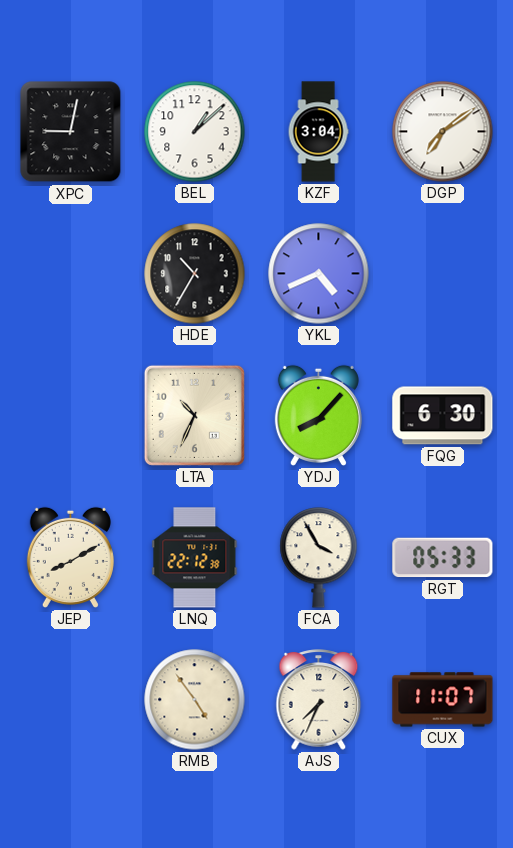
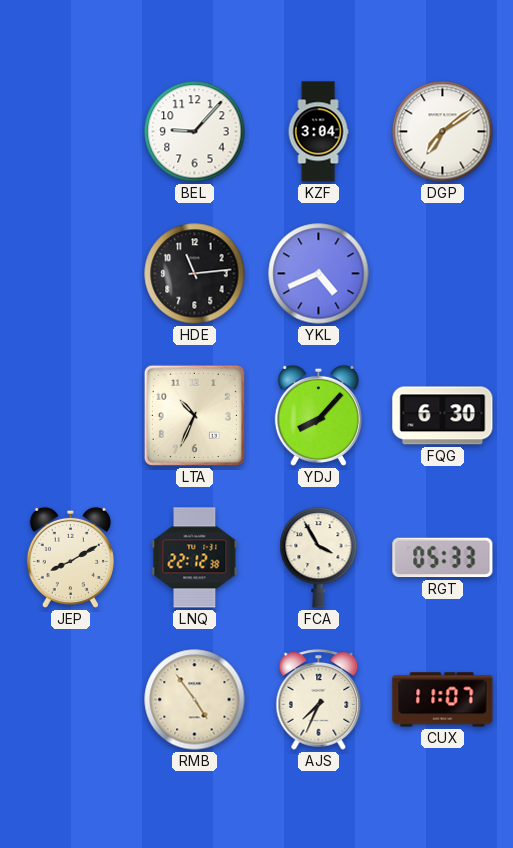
XPC: 9:02 -> none (71, 132)
BEL: 1:08 -> 9:07 (195, 132)
HDE: 10:35 -> 11:14 (195, 274)
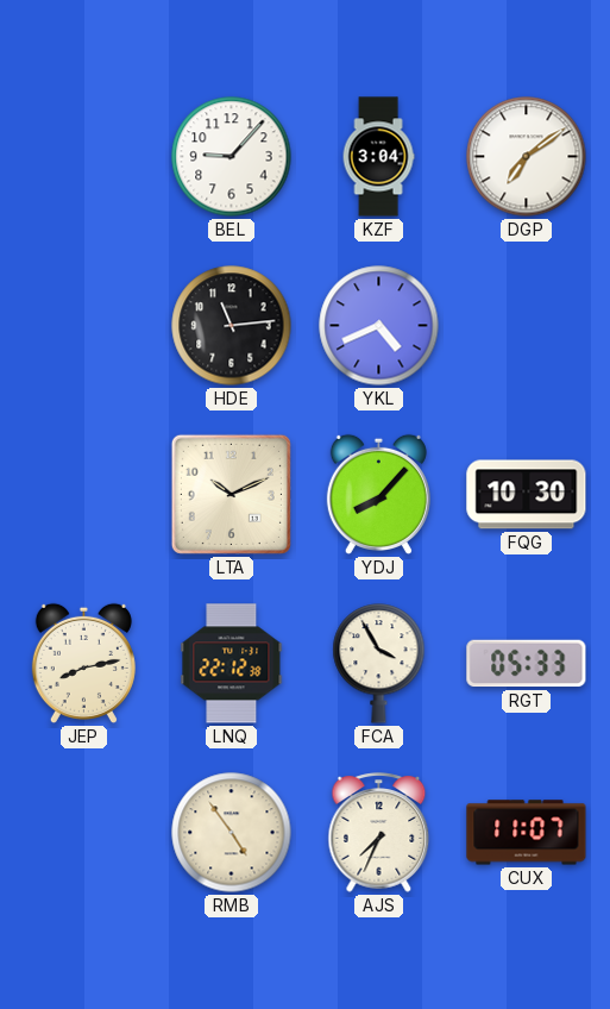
LTA: 10:34 -> 10:11 (231, 494)
FQG: 6:30 -> 10:30 (527, 495)
JEP: 8:10 -> 8:13 (83, 663)
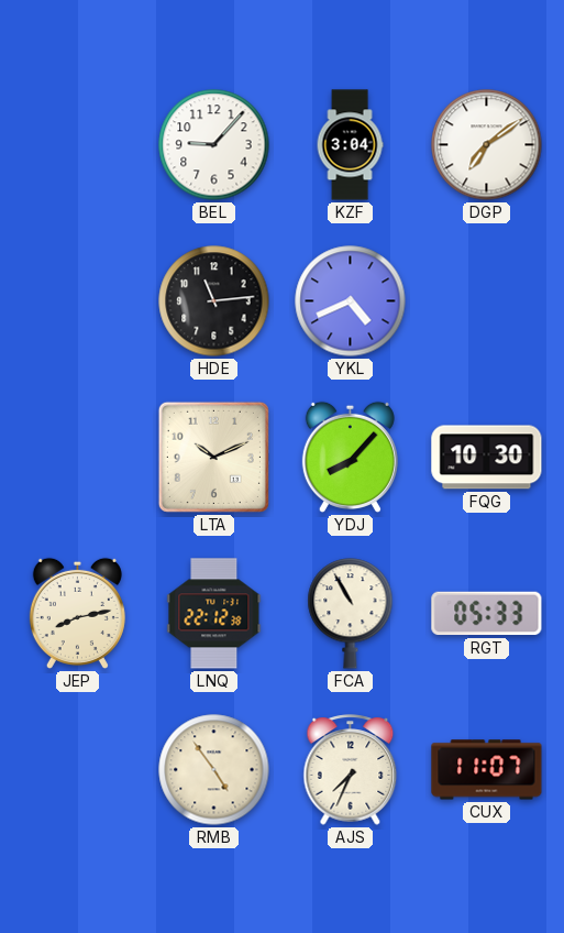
FCA: 3:55 -> 10:55 (351, 614)
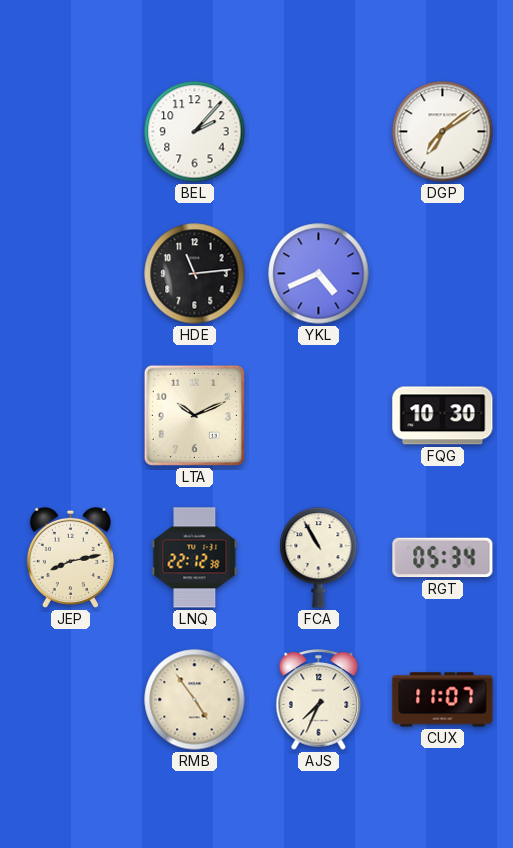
BEL: 9:07 -> 2:07 (195, 132)
KZF: 3:04 -> none (350, 145)
YDJ: 8:07 -> none (350, 457)
RGT: 05:33 -> 05:34 (443, 558)
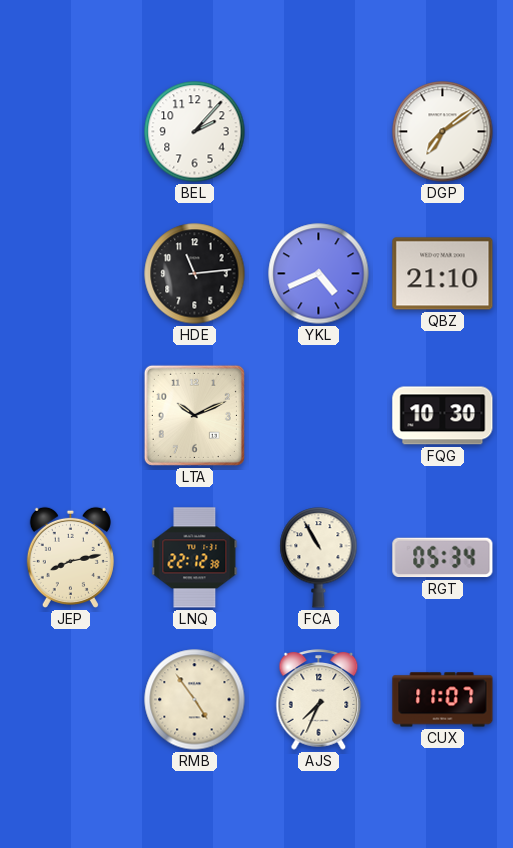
QBZ: none -> 21:10 (443, 274)
